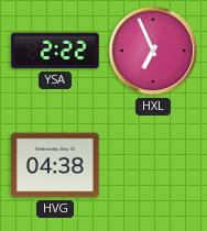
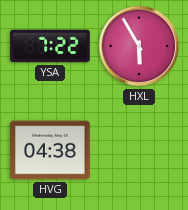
YSA: 2:22 -> 7:22 (50, 46)
HXL: 6:56 -> 5:55 (139, 46)
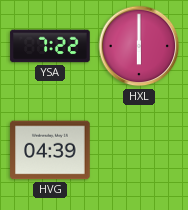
HXL: 5:55 -> 6:00 (139, 46)
HVG: 04:38 -> 04:39 (50, 150)
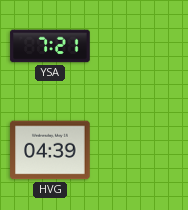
YSA: 7:22 -> 7:21 (50, 46)
HXL: 6:00 -> none (139, 46)
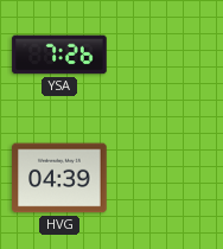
YSA: 7:21 -> 7:26 (59, 55)
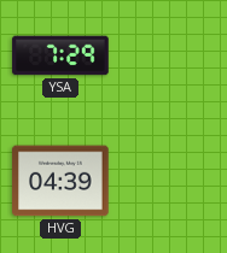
YSA: 7:26 -> 7:29 (60, 55)
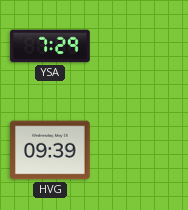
HVG: 04:39 -> 09:39 (50, 150)
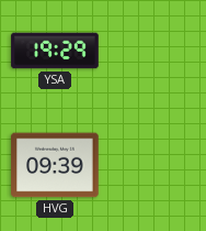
YSA: 7:29 -> 19:29 (55, 51)
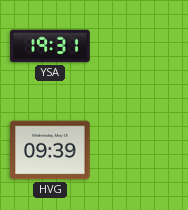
YSA: 19:29 -> 19:31 (50, 46)
